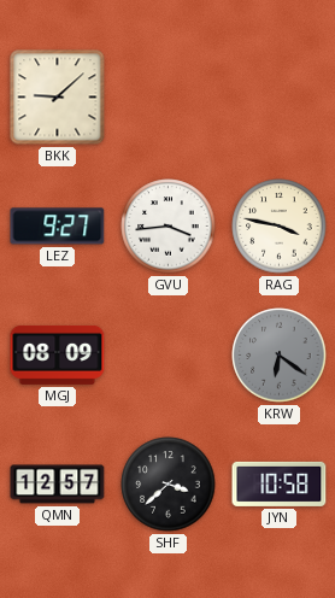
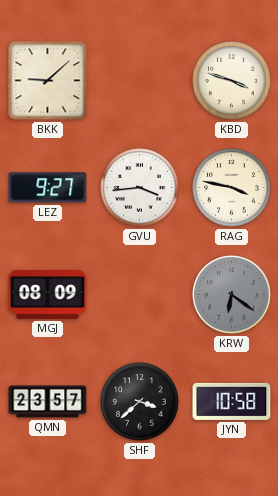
KBD: none -> 3:48 (232, 81)
QMN: 12:57 -> 23:57 (48, 402)
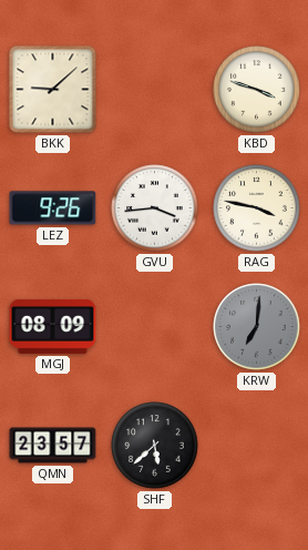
LEZ: 9:27 -> 9:26 (53, 208)
KRW: 6:21 -> 7:01 (257, 327)
SHF: 3:38 -> 5:38 (155, 446)
JYN: 10:58 -> none (232, 401)
